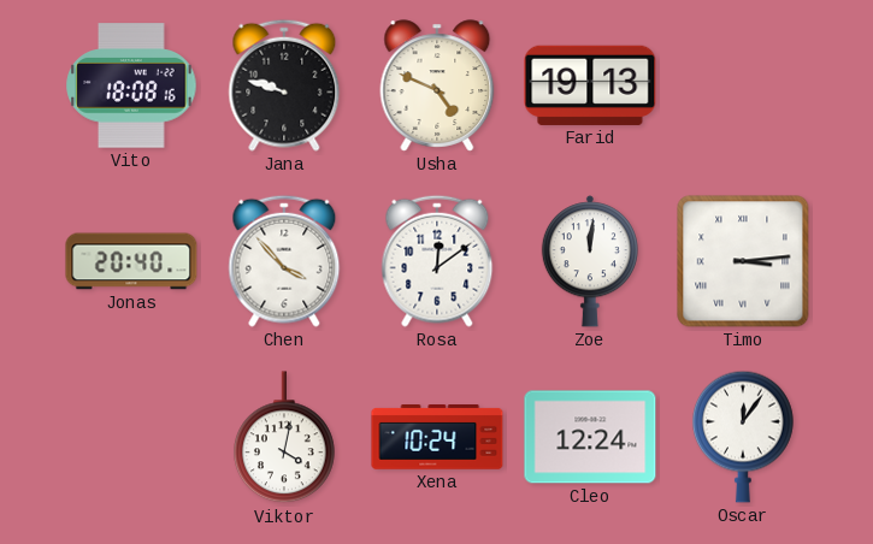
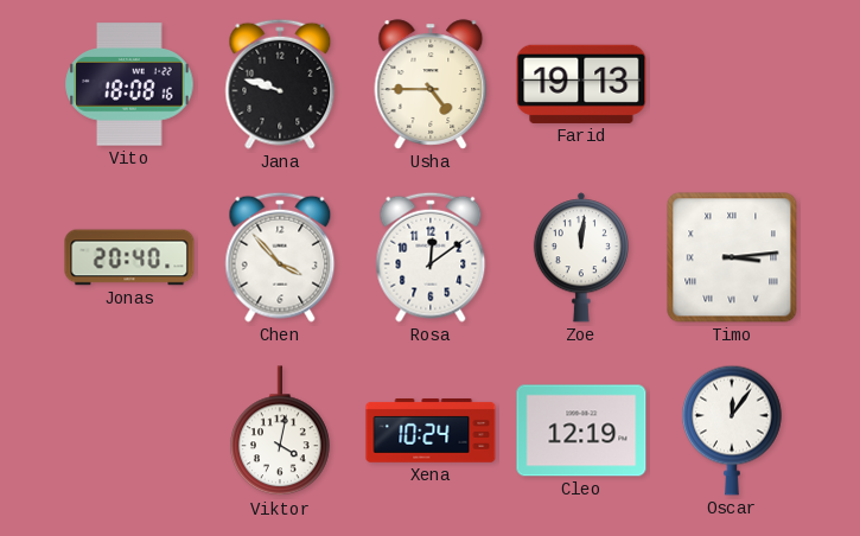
Usha: 4:49 -> 4:45 (431, 84)
Cleo: 12:24 -> 12:19 (581, 430)
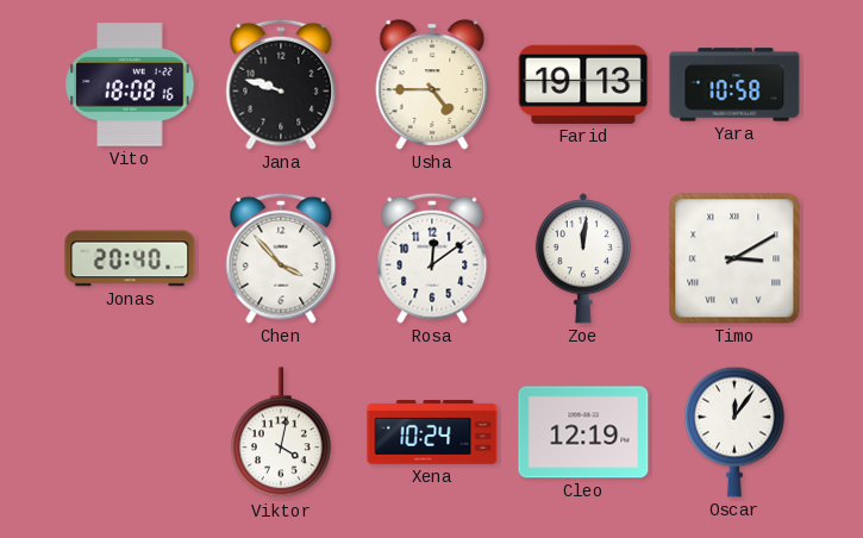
Yara: none -> 10:58 (734, 85)
Timo: 3:14 -> 3:10 (734, 258)
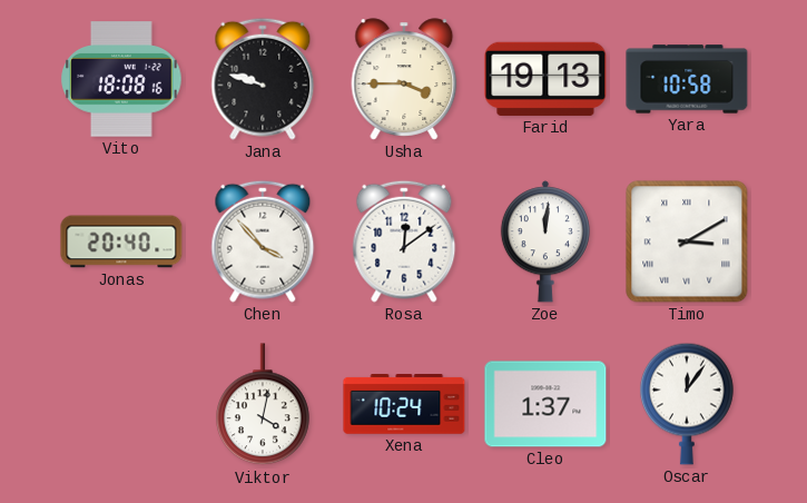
Usha: 4:45 -> 3:45 (404, 79)
Cleo: 12:19 -> 1:37 (545, 404)
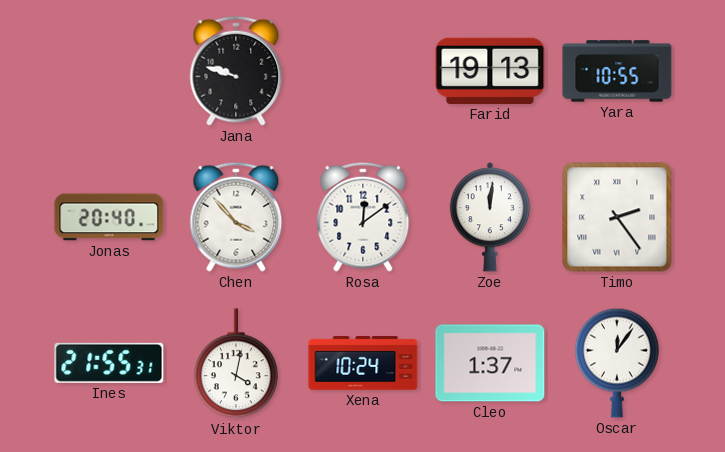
Vito: 18:08 -> none (121, 79)
Usha: 3:45 -> none (404, 79)
Yara: 10:58 -> 10:55 (617, 71)
Timo: 3:10 -> 2:24 (617, 217)
Ines: none -> 21:55 (109, 363)
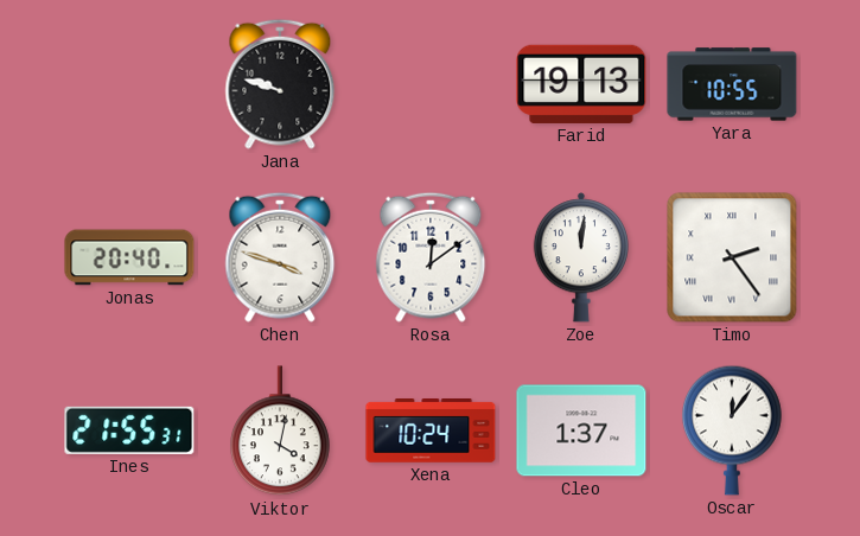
Chen: 3:53 -> 3:48 (280, 257)
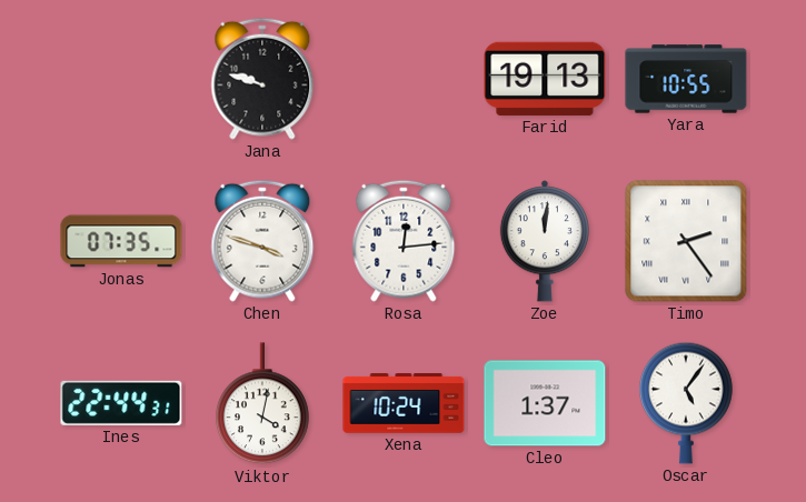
Jonas: 20:40 -> 07:35 (121, 241)
Rosa: 12:09 -> 12:14 (404, 241)
Ines: 21:55 -> 22:44 (121, 403)
Oscar: 12:06 -> 5:06 (687, 403)
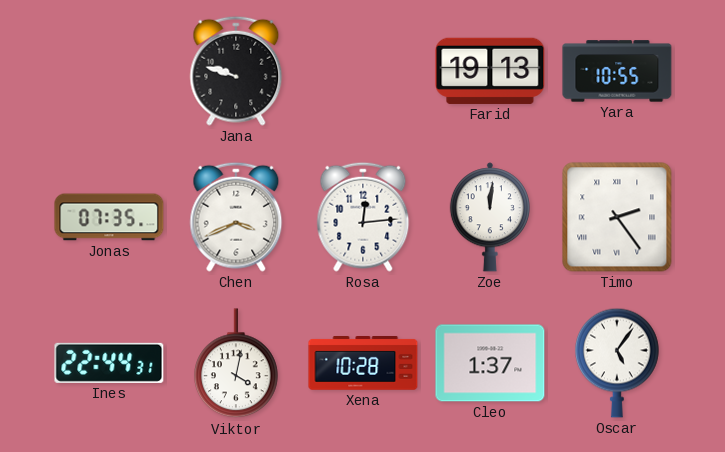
Chen: 3:48 -> 3:41 (236, 217)
Xena: 10:24 -> 10:28 (363, 364)
